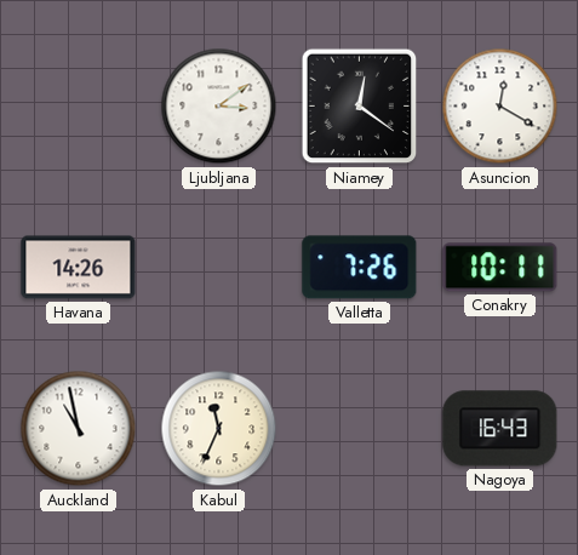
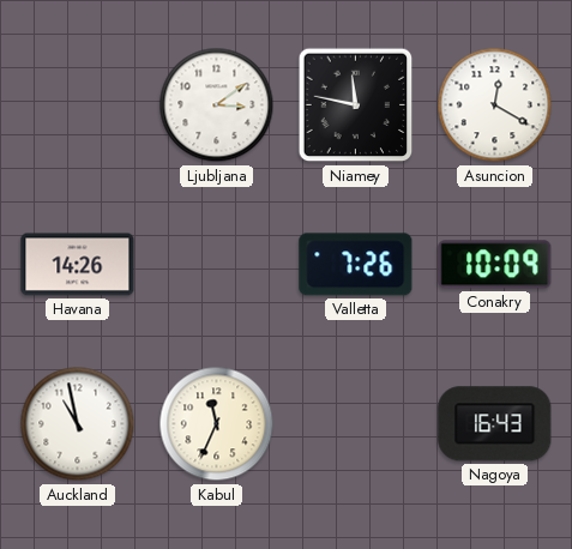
Niamey: 12:21 -> 11:47 (356, 105)
Conakry: 10:11 -> 10:09 (495, 265)
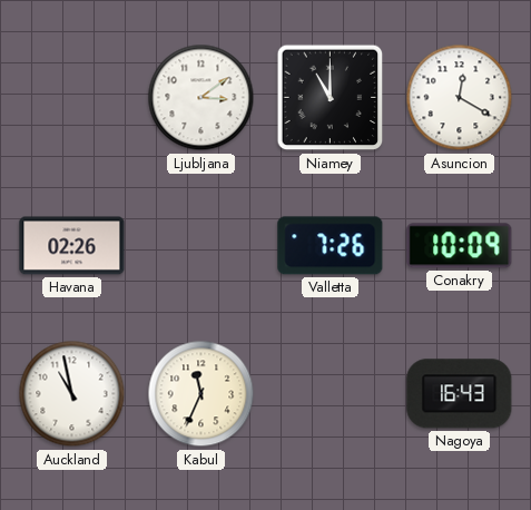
Niamey: 11:47 -> 11:00 (331, 98)
Havana: 14:26 -> 02:26 (72, 246)
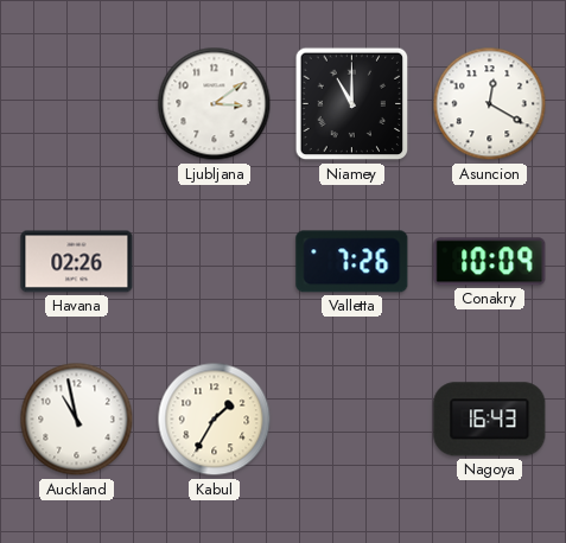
Kabul: 11:34 -> 1:35 (215, 420)
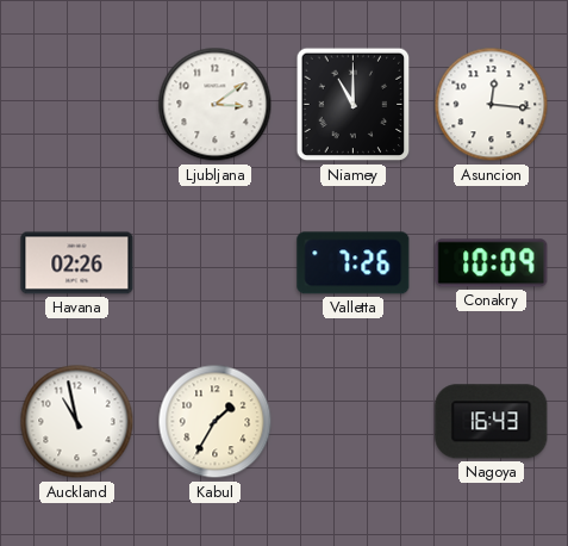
Asuncion: 12:20 -> 12:16 (492, 105)
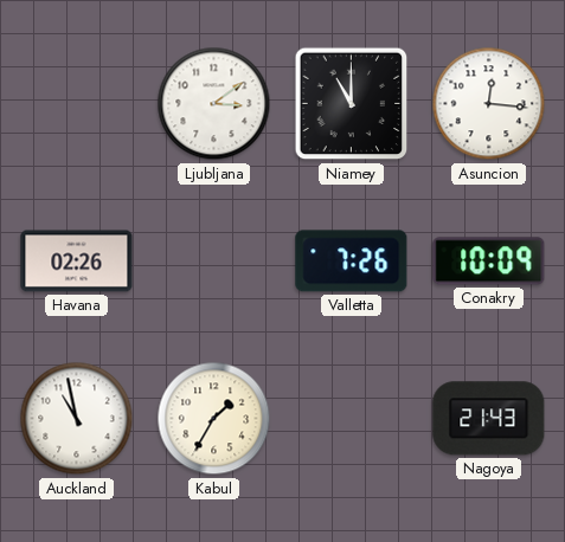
Nagoya: 16:43 -> 21:43 (489, 419)
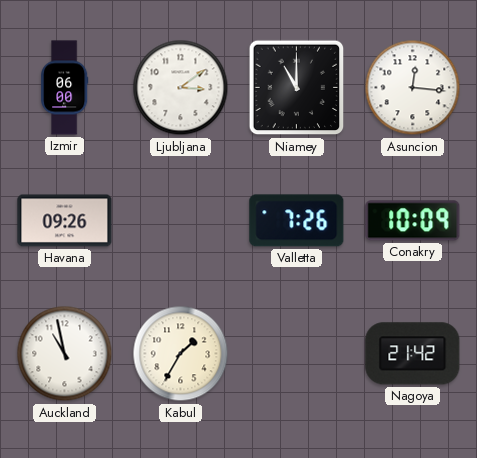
Izmir: none -> 06:00 (65, 88)
Havana: 02:26 -> 09:26 (65, 221)
Nagoya: 21:43 -> 21:42 (413, 354)
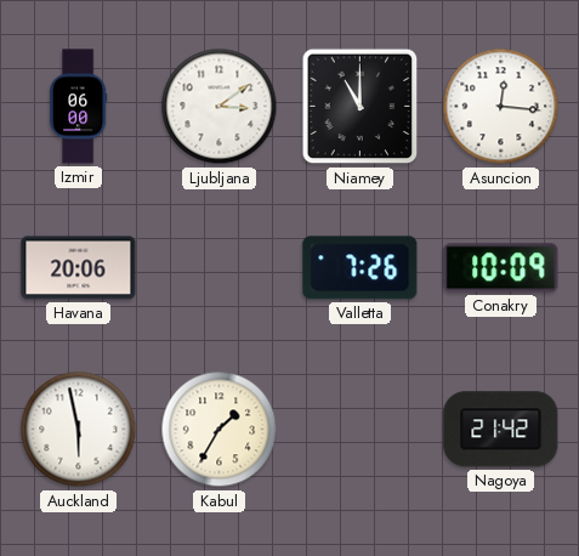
Havana: 09:26 -> 20:06 (79, 268)
Auckland: 10:58 -> 5:58 (79, 430)
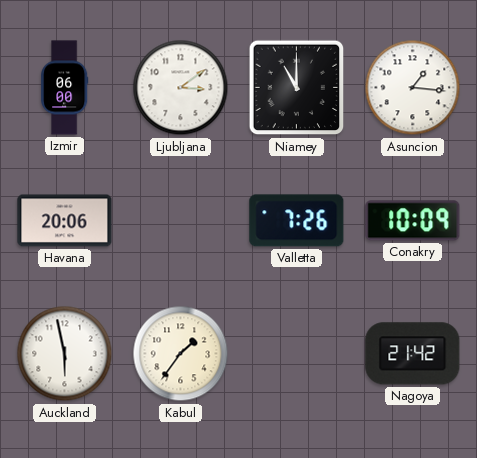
Asuncion: 12:16 -> 1:16 (413, 88)
Kabul: 1:35 -> 1:36 (181, 354)
